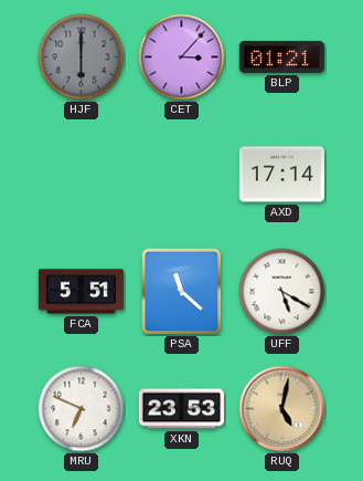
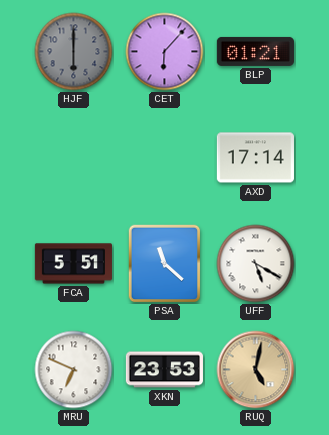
CET: 3:07 -> 6:07 (165, 52)
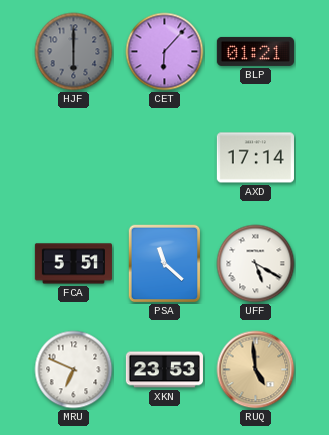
RUQ: 5:02 -> 4:59 (256, 370)
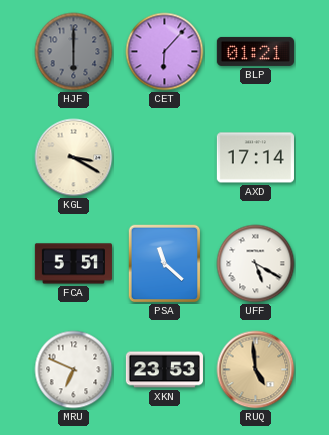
KGL: none -> 3:20 (74, 158)
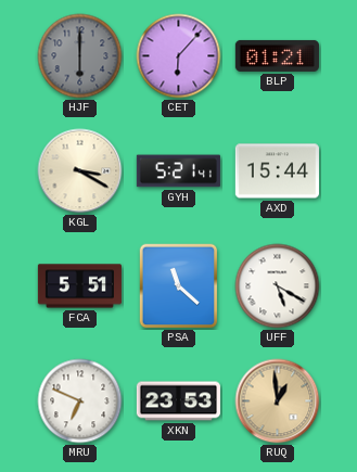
GYH: none -> 5:21 (178, 171)
AXD: 17:14 -> 15:44 (277, 171)
RUQ: 4:59 -> 12:59 (278, 401)
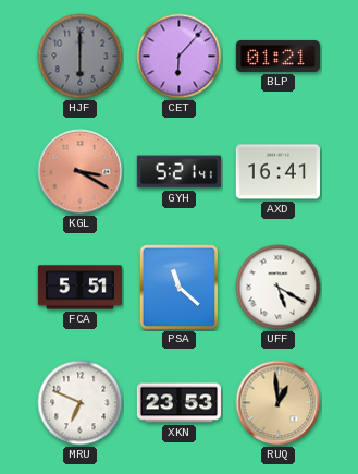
KGL dial: cream -> salmon (81, 172)
AXD: 15:44 -> 16:41 (277, 172)
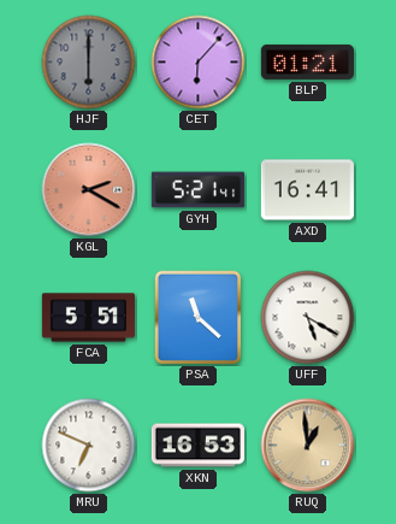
KGL: 3:20 -> 2:20 (89, 190)
XKN: 23:53 -> 16:53 (197, 446)
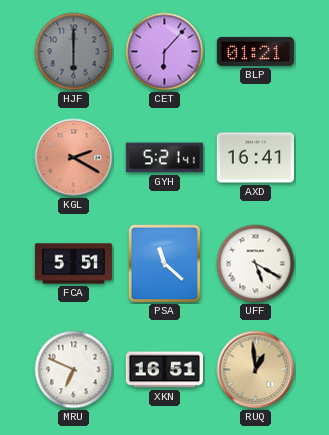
XKN: 16:53 -> 16:51 (164, 370)
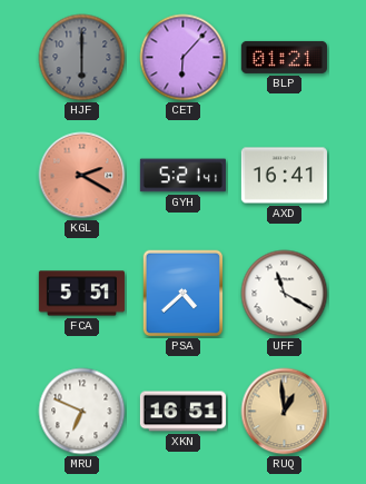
PSA: 11:22 -> 4:38 (184, 294)
UFF: 5:20 -> 11:20 (285, 294)
